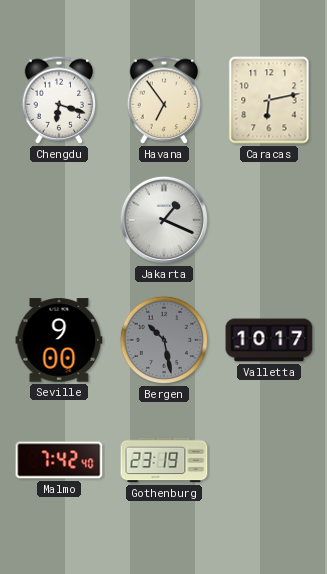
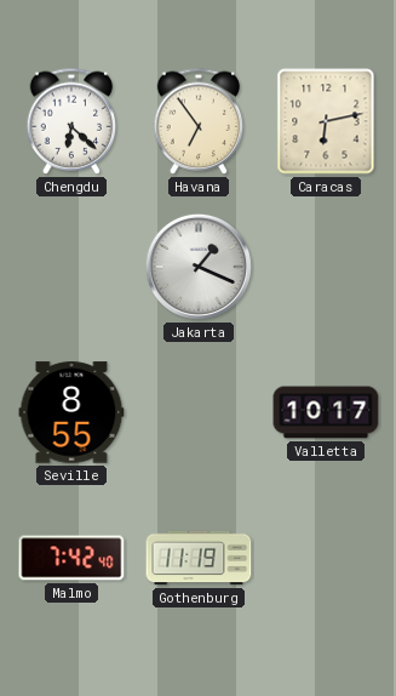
Chengdu: 6:18 -> 6:22 (71, 121)
Seville: 9:00 -> 8:55 (71, 412)
Bergen: 10:28 -> none (164, 340)
Gothenburg: 23:19 -> 11:19 (199, 558)
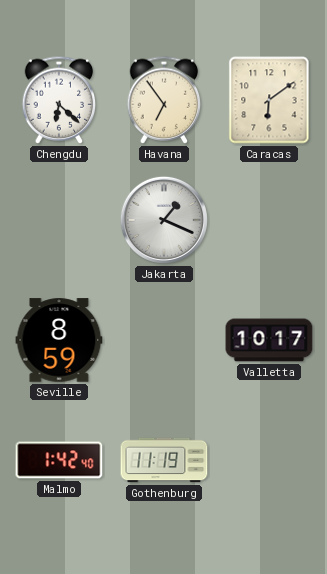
Caracas: 6:13 -> 6:09 (269, 100)
Seville: 8:55 -> 8:59 (59, 340)
Malmo: 7:42 -> 1:42 (59, 460)
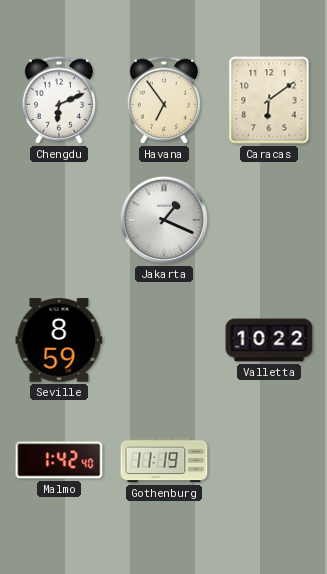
Chengdu: 6:22 -> 6:11 (59, 100)
Valletta: 10:17 -> 10:22 (269, 340)
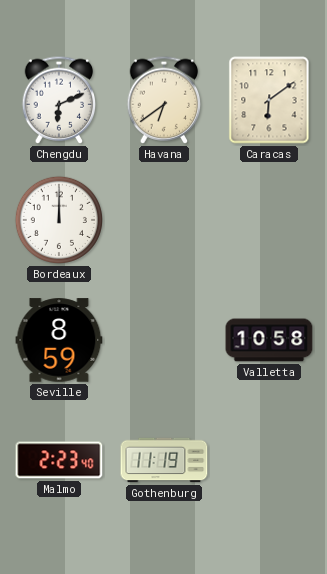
Havana: 6:54 -> 6:39 (164, 100)
Bordeaux: none -> 12:00 (59, 220)
Jakarta: 1:19 -> none (164, 220)
Valletta: 10:22 -> 10:58 (269, 340)
Malmo: 1:42 -> 2:23 (59, 460)
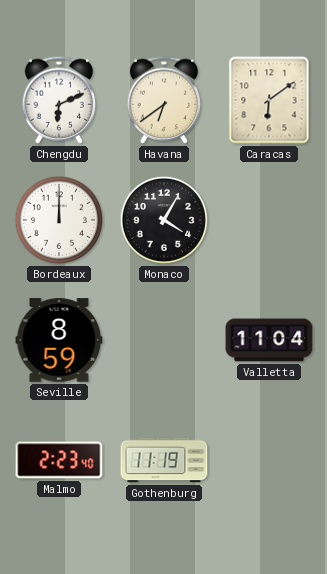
Monaco: none -> 4:05 (164, 220)
Valletta: 10:58 -> 11:04 (269, 340)
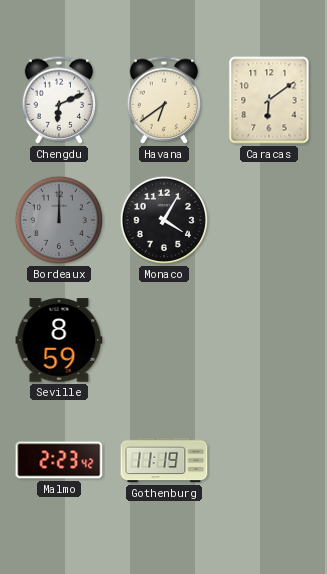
Bordeaux dial: white -> grey (59, 220)
Valletta: 11:04 -> none (269, 340)
Malmo: 2:23:40 -> 2:23:42 (59, 460)
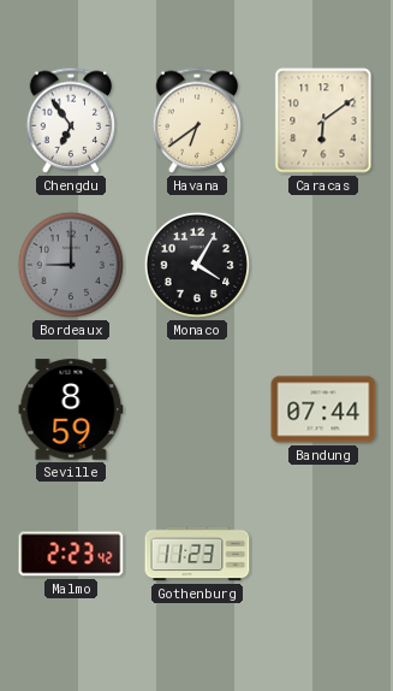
Chengdu: 6:11 -> 6:54 (71, 120)
Bordeaux: 12:00 -> 9:00 (71, 265)
Bandung: none -> 07:44 (323, 409)
Gothenburg: 11:19 -> 11:23 (197, 554)
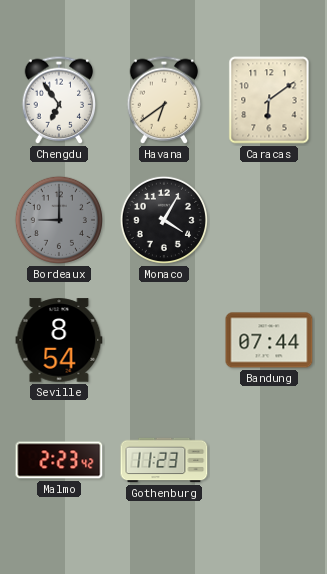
Seville: 8:59 -> 8:54 (59, 340)
